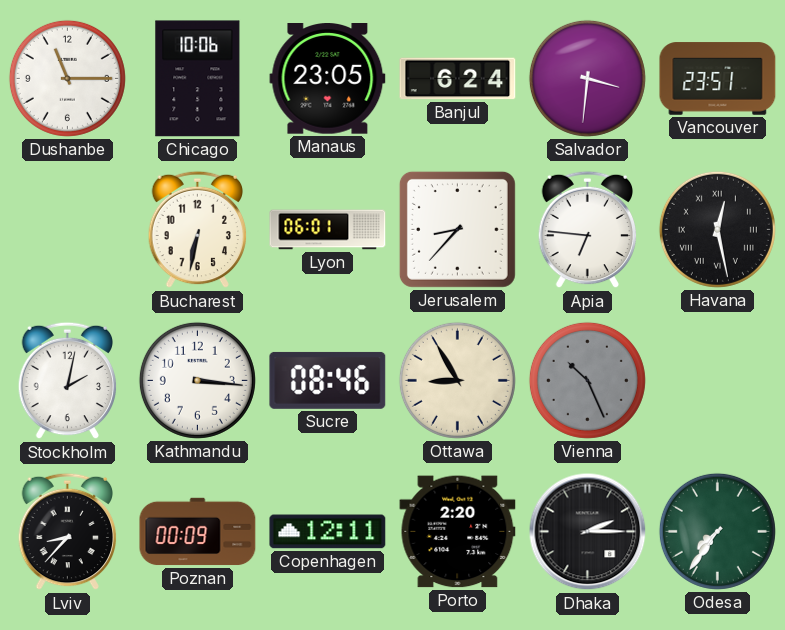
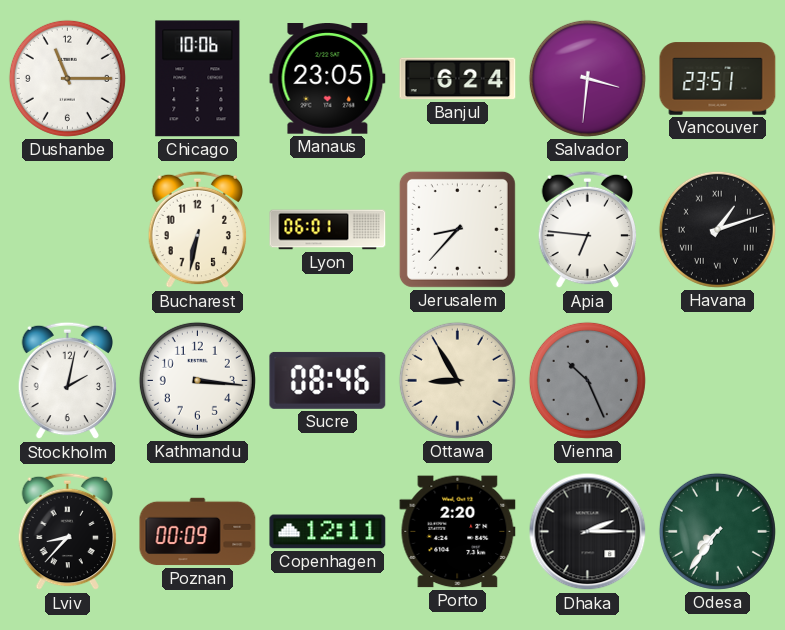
Havana: 12:28 -> 1:12 (717, 229)
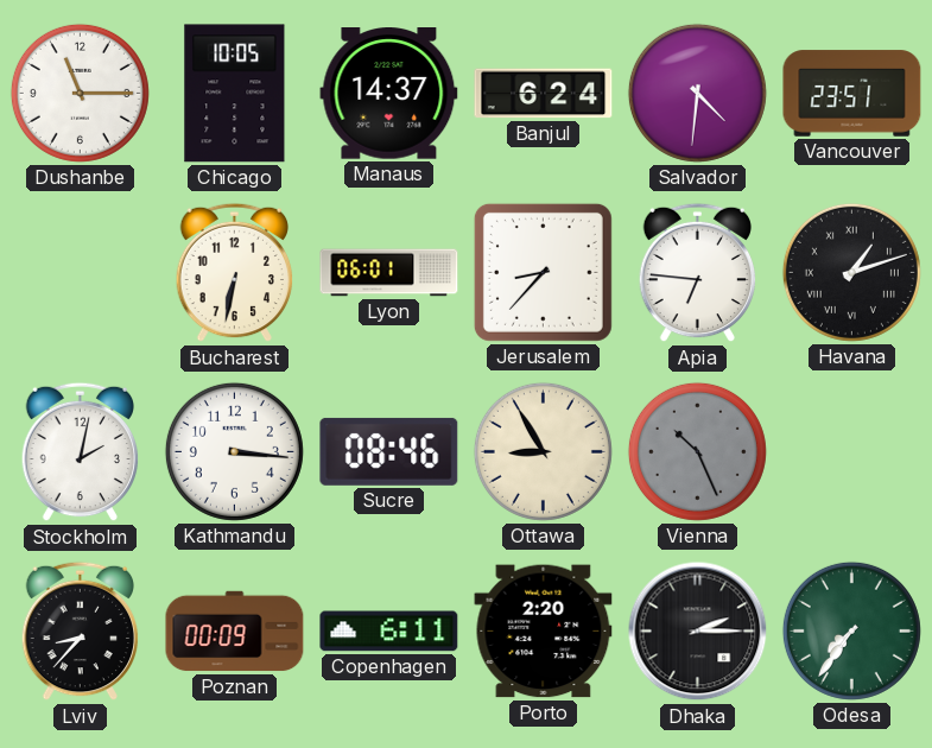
Chicago: 10:06 -> 10:05 (235, 94)
Manaus: 23:05 -> 14:37 (389, 94)
Salvador: 3:31 -> 4:31 (697, 93)
Copenhagen: 12:11 -> 6:11 (389, 632)
